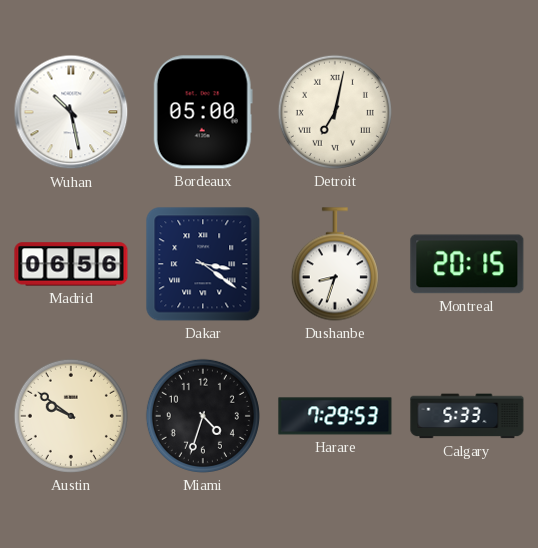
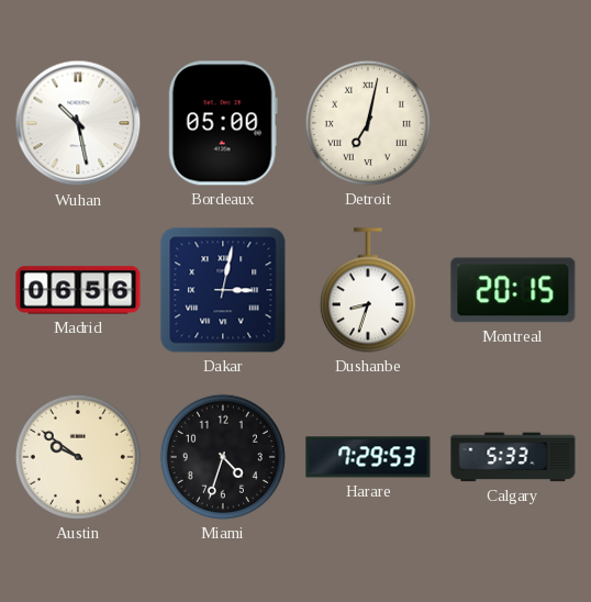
Dakar: 3:21 -> 3:02 (223, 290)
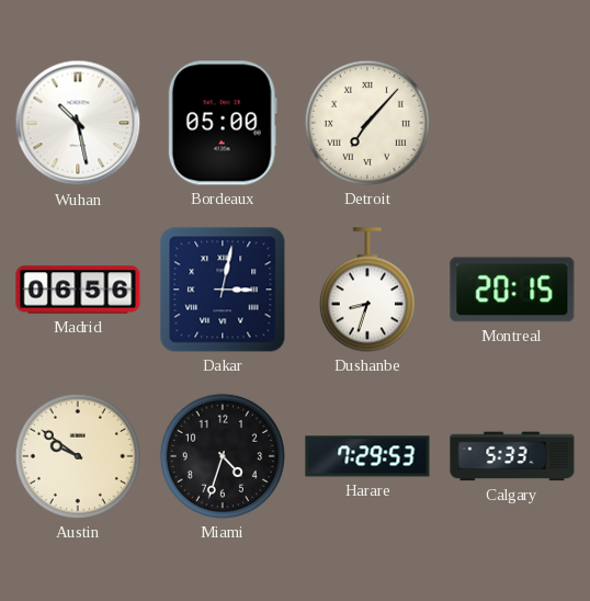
Detroit: 7:02 -> 7:07 (367, 123)
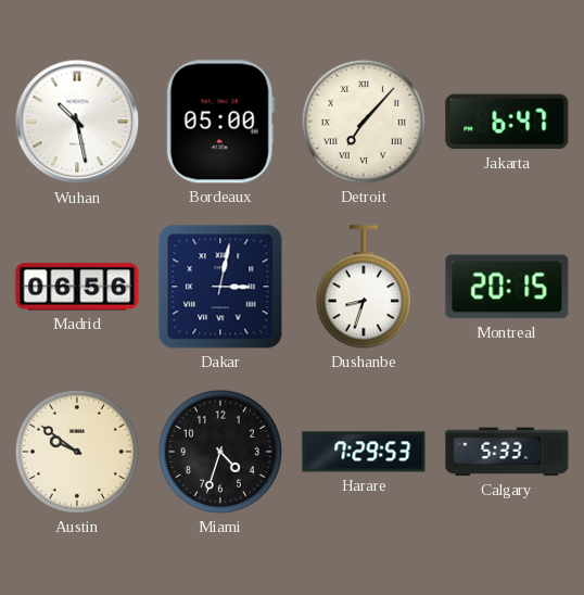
Jakarta: none -> 6:47 (507, 122)
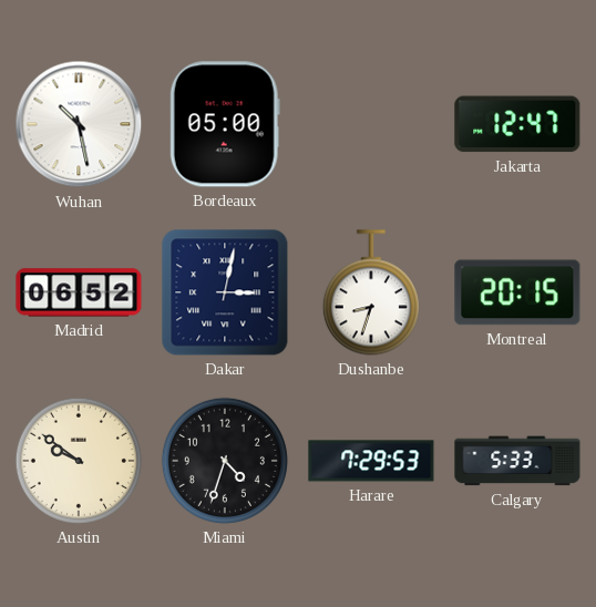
Detroit: 7:07 -> none (364, 122)
Jakarta: 6:47 -> 12:47 (517, 124)
Madrid: 06:56 -> 06:52 (79, 292)
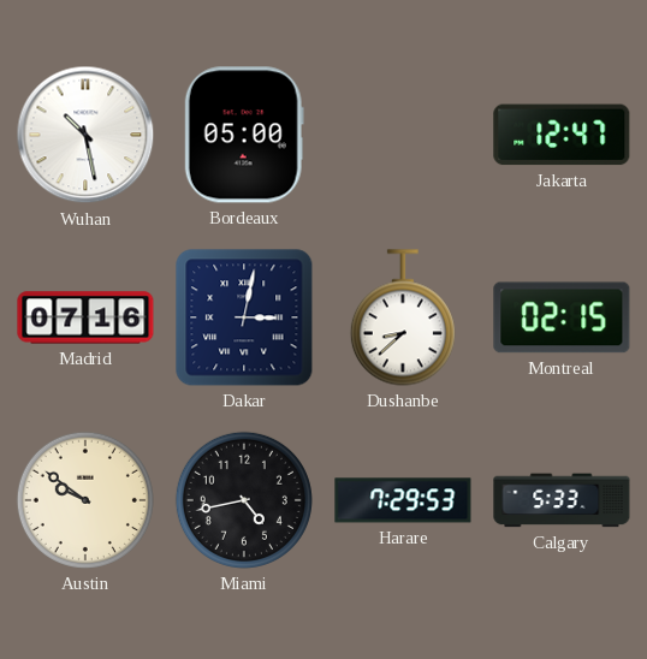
Madrid: 06:52 -> 07:16 (85, 317)
Dushanbe: 8:33 -> 8:38 (403, 317)
Montreal: 20:15 -> 02:15 (562, 317)
Miami: 4:33 -> 4:43 (244, 500)
